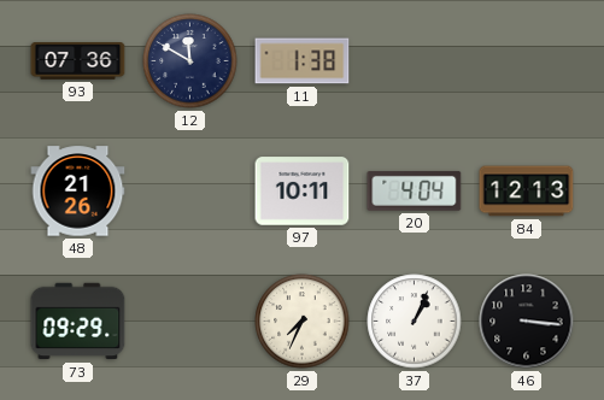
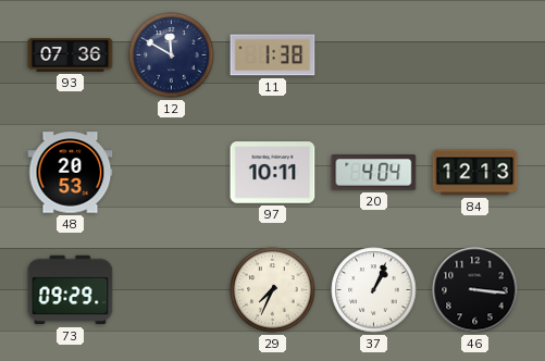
48: 21:26 -> 20:53 (71, 173)
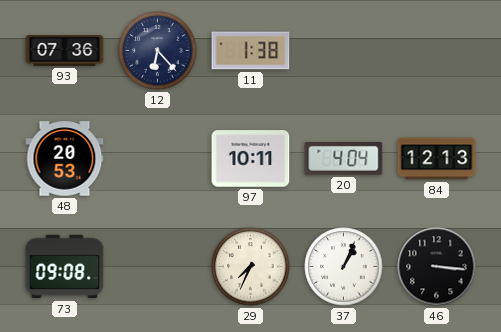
12: 11:50 -> 6:23 (158, 51)
73: 09:29 -> 09:08 (65, 267)
